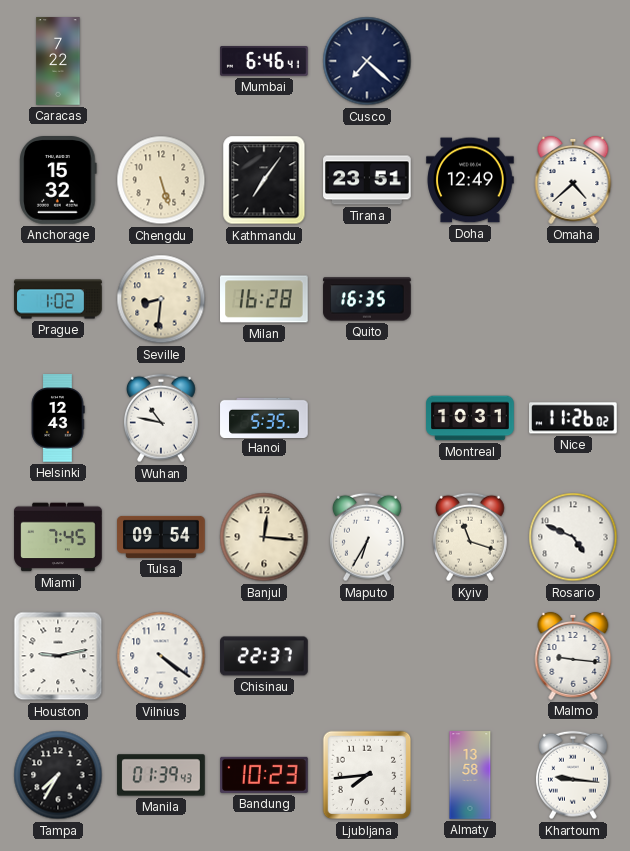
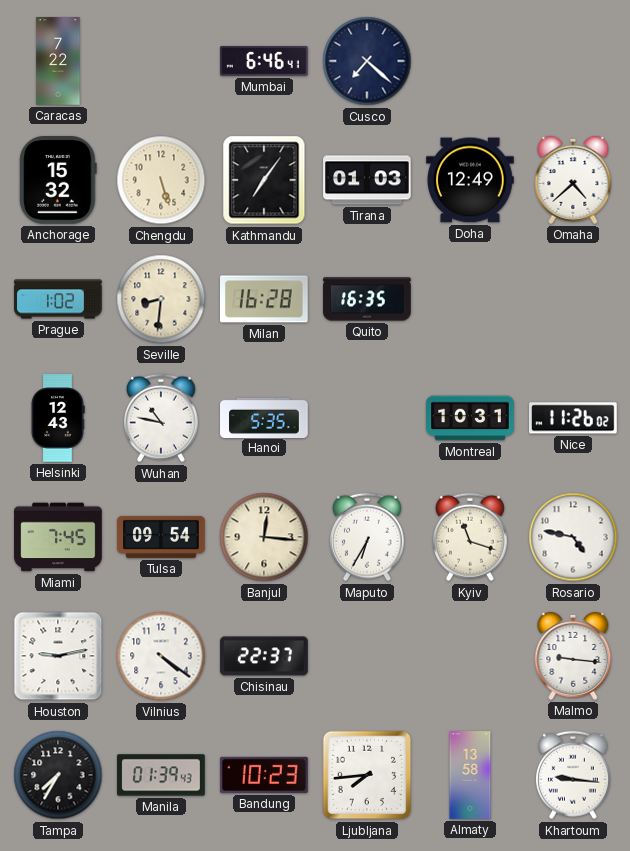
Tirana: 23:51 -> 01:03 (367, 180)
Rosario: 4:49 -> 4:47 (573, 537)
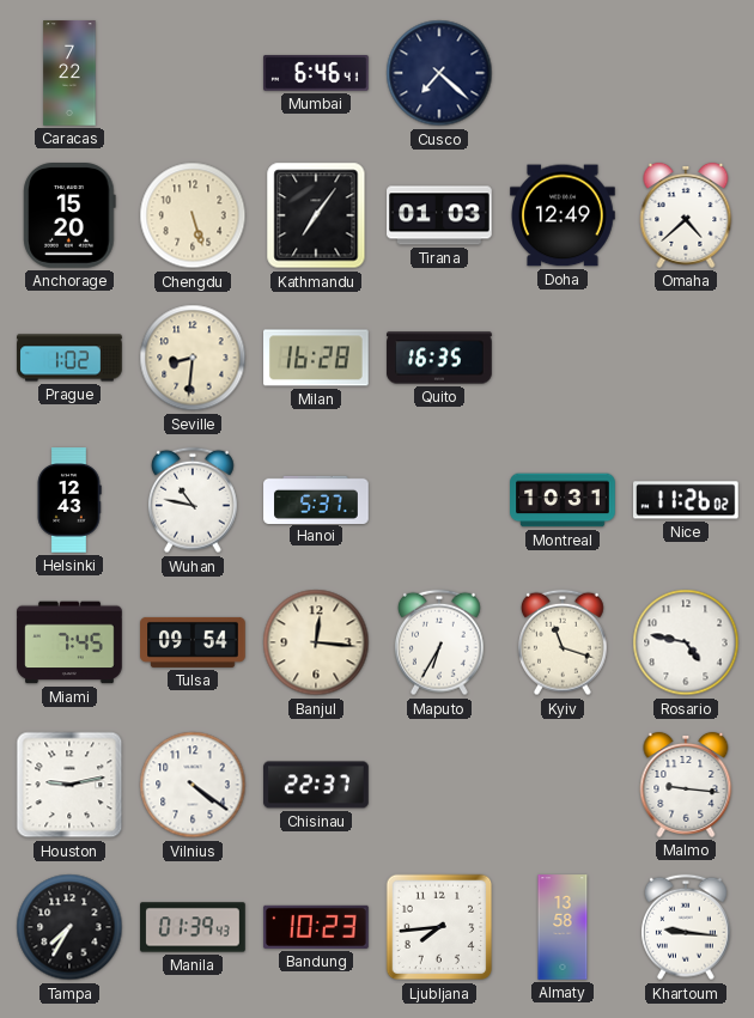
Anchorage: 15:32 -> 15:20 (69, 215)
Hanoi: 5:35 -> 5:37 (316, 499)
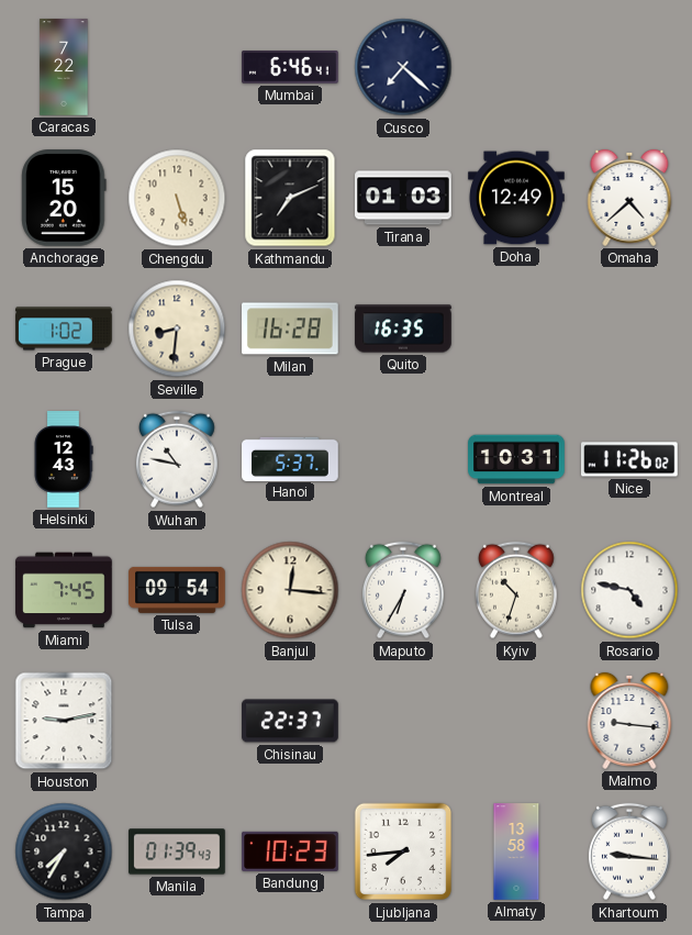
Kathmandu: 7:06 -> 7:11 (290, 198)
Kyiv: 11:18 -> 10:33 (516, 590)
Vilnius: 4:21 -> none (193, 785)
